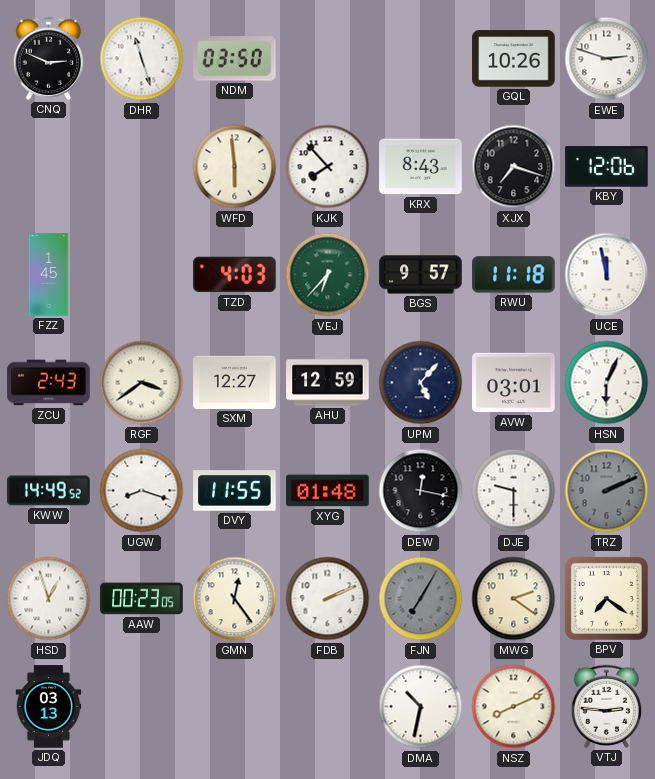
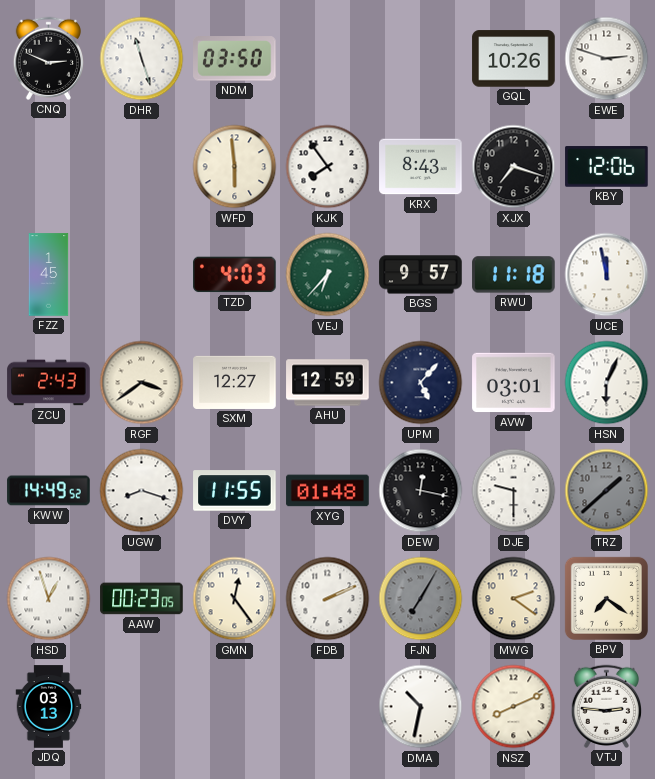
KJK: 7:53 -> 7:54 (328, 167)
TRZ: 2:11 -> 1:38 (607, 491)
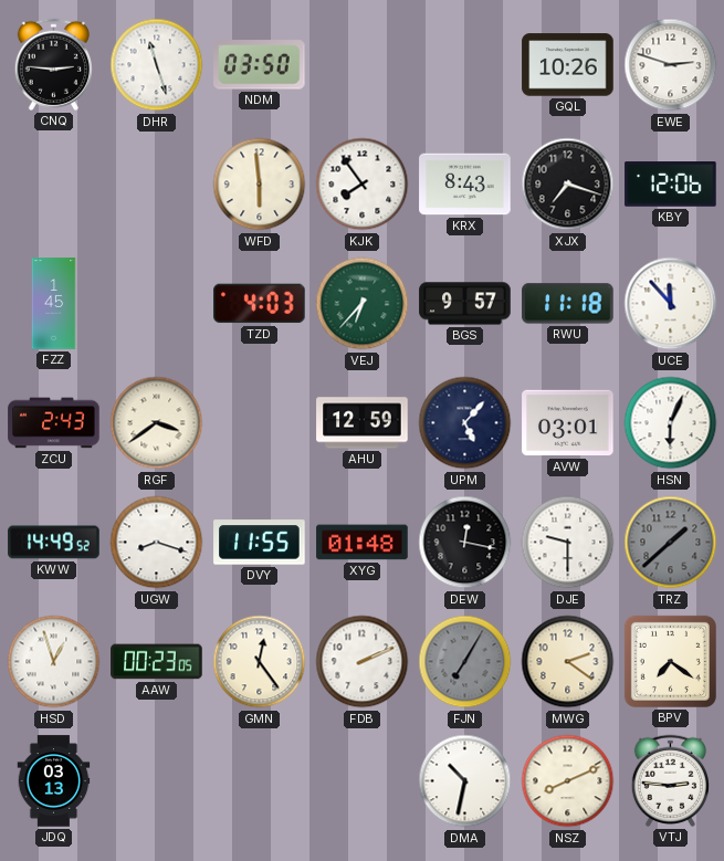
CNQ: 2:49 -> 2:46 (53, 64)
UCE: 11:58 -> 11:53 (671, 304)
SXM: 12:27 -> none (235, 382)
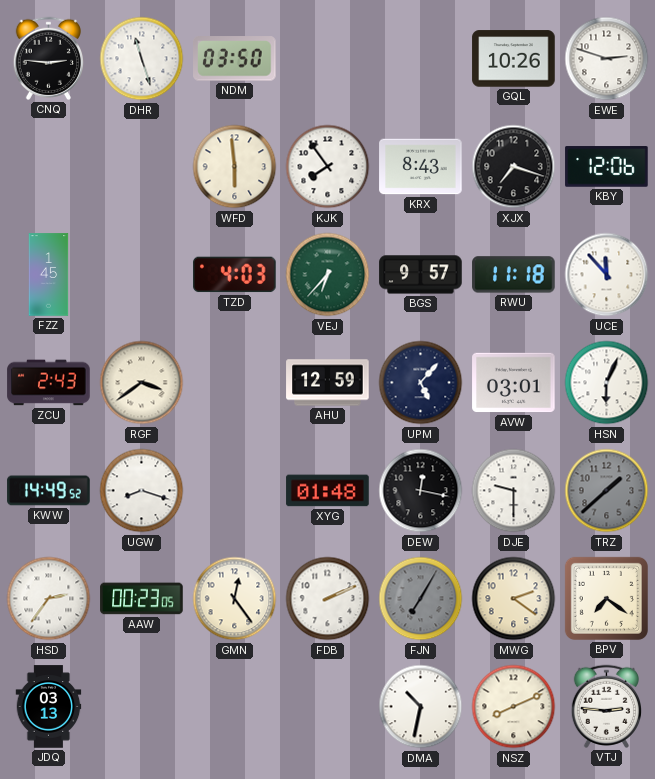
DVY: 11:55 -> none (260, 543)
HSD: 12:57 -> 2:36 (49, 599)
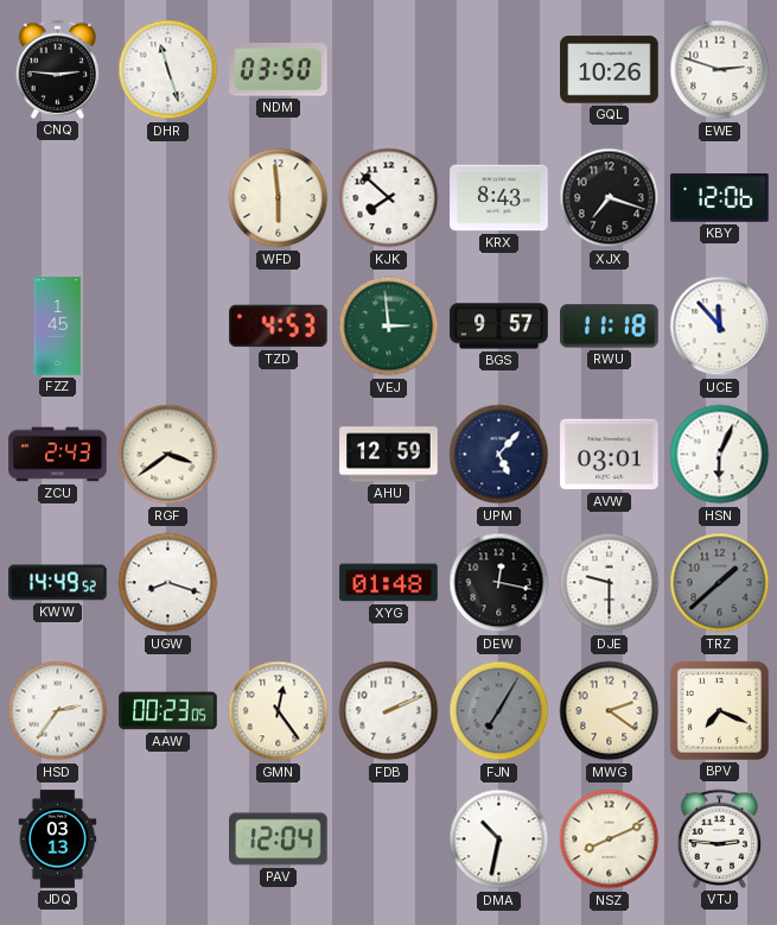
KJK: 7:54 -> 7:52 (389, 198)
TZD: 4:03 -> 4:53 (279, 327)
VEJ: 6:37 -> 2:59 (389, 327)
BPV: 7:21 -> 7:19 (719, 710)
PAV: none -> 12:04 (279, 840)
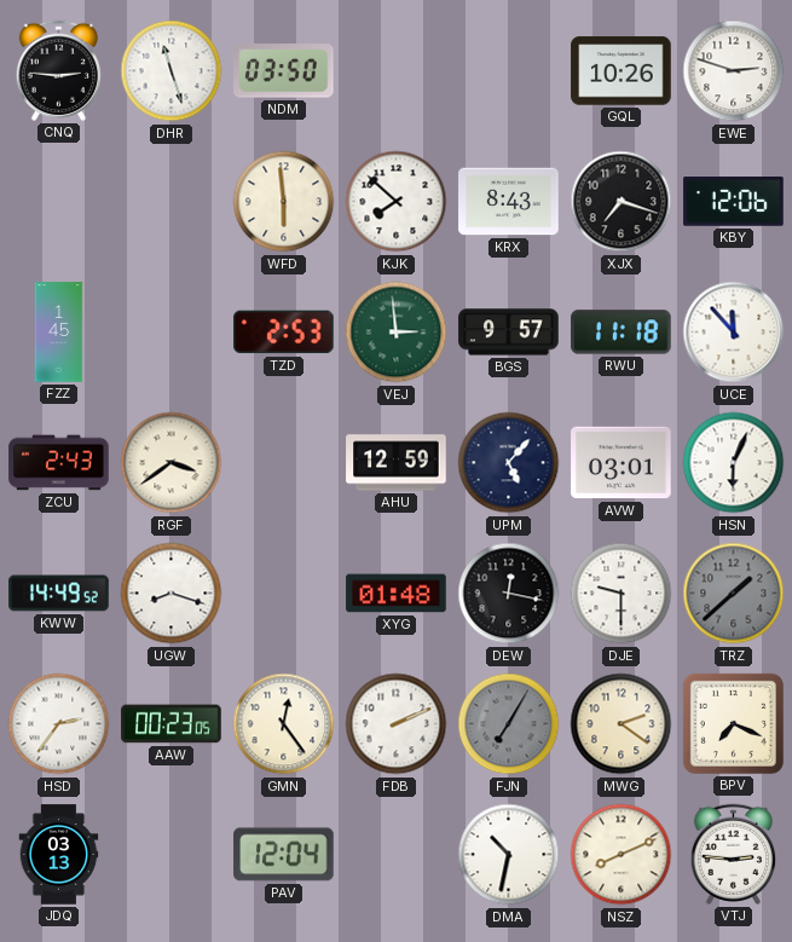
TZD: 4:53 -> 2:53 (284, 333)
